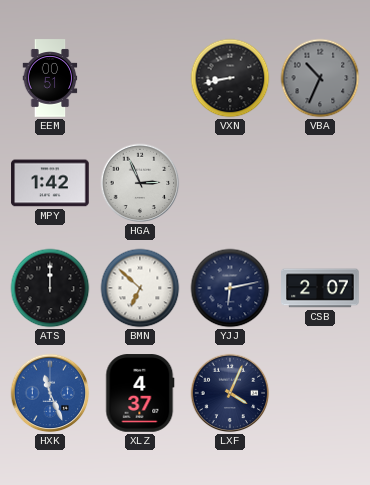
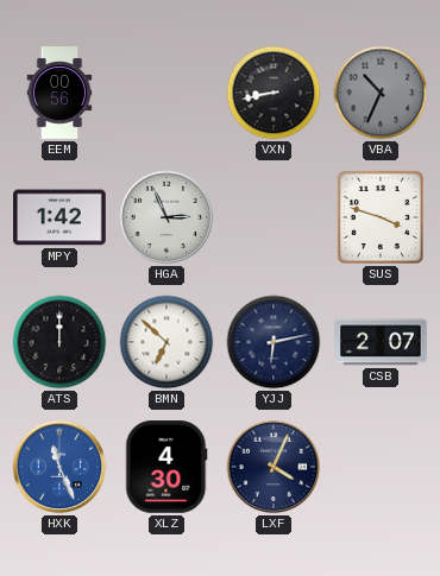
EEM: 00:51 -> 00:56 (59, 93)
SUS: none -> 3:48 (381, 217)
XLZ: 4:37 -> 4:30 (166, 467)
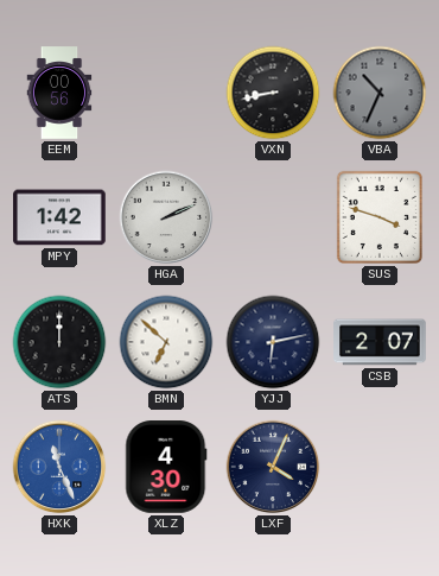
HGA: 2:56 -> 2:11 (166, 217)
